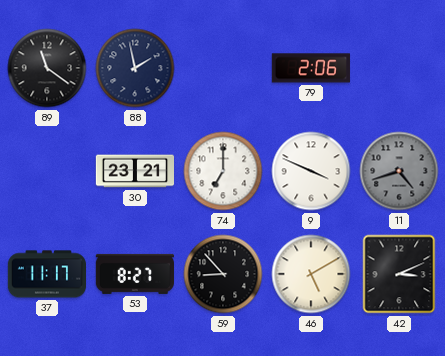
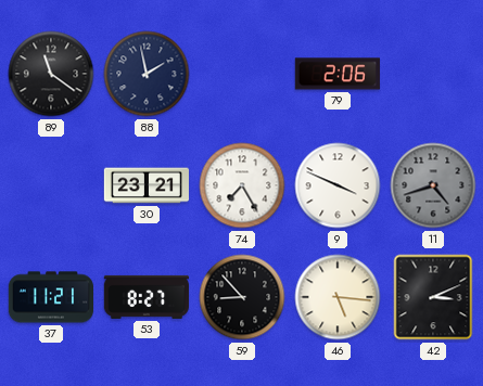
74: 7:00 -> 7:25 (242, 185)
37: 11:17 -> 11:21 (50, 297)
46: 5:10 -> 5:16 (338, 297)
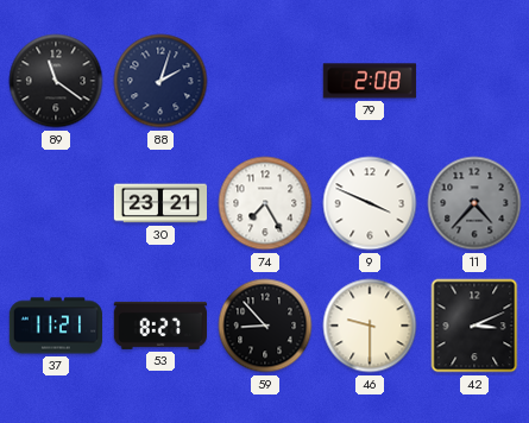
88: 1:58 -> 2:03 (160, 81)
79: 2:06 -> 2:08 (370, 81)
11: 4:42 -> 4:37 (474, 203)
46: 5:16 -> 9:30 (370, 326)
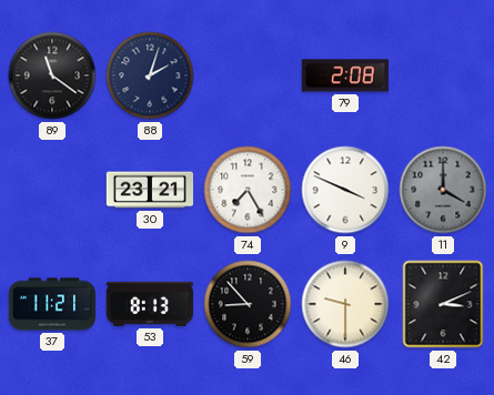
11: 4:37 -> 4:00 (443, 190)
53: 8:27 -> 8:13 (150, 304)
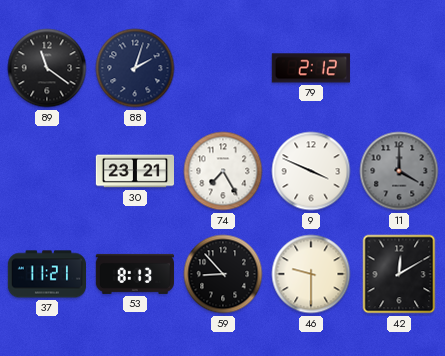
79: 2:08 -> 2:12 (311, 68)
42: 3:11 -> 12:10 (399, 274)
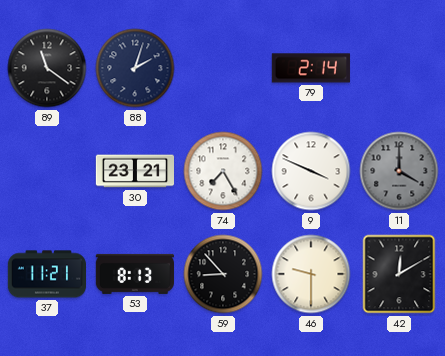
79: 2:12 -> 2:14 (311, 68)
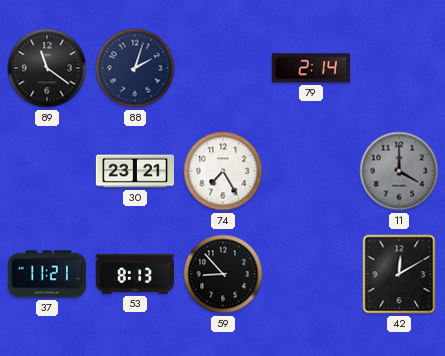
9: 3:49 -> none (311, 171)
46: 9:30 -> none (311, 274)
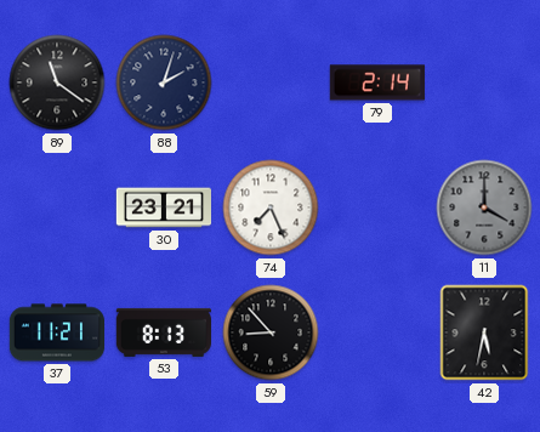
74: 7:25 -> 7:26 (271, 208)
42: 12:10 -> 5:32 (484, 332)
